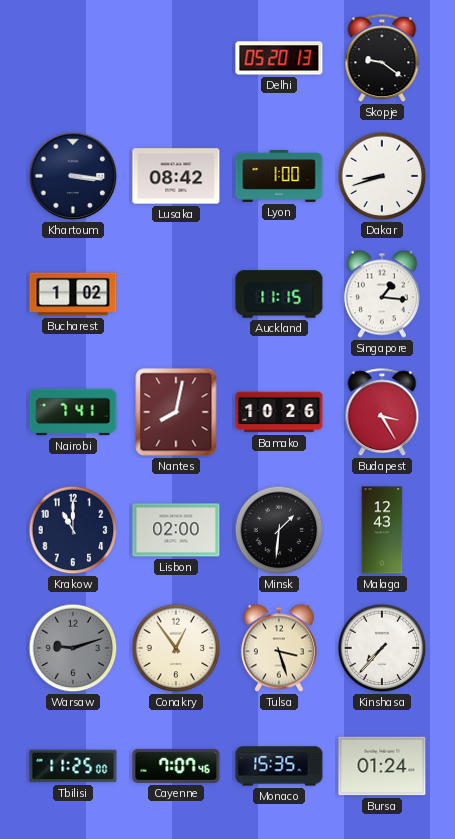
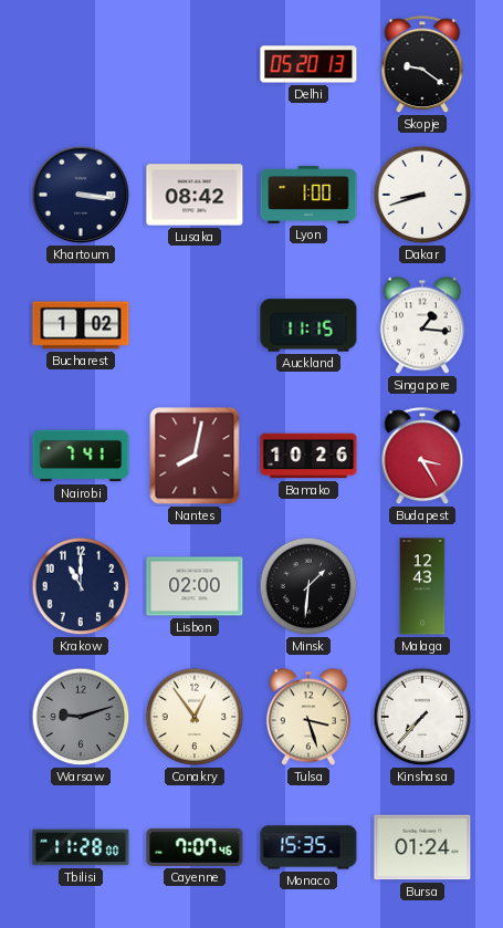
Tbilisi: 11:25 -> 11:28 (81, 847)
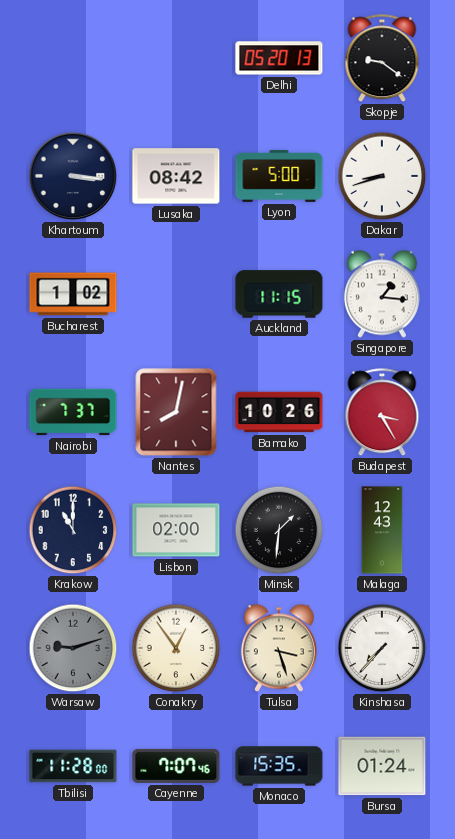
Lyon: 1:00 -> 5:00 (279, 176)
Nairobi: 7:41 -> 7:37 (73, 412)
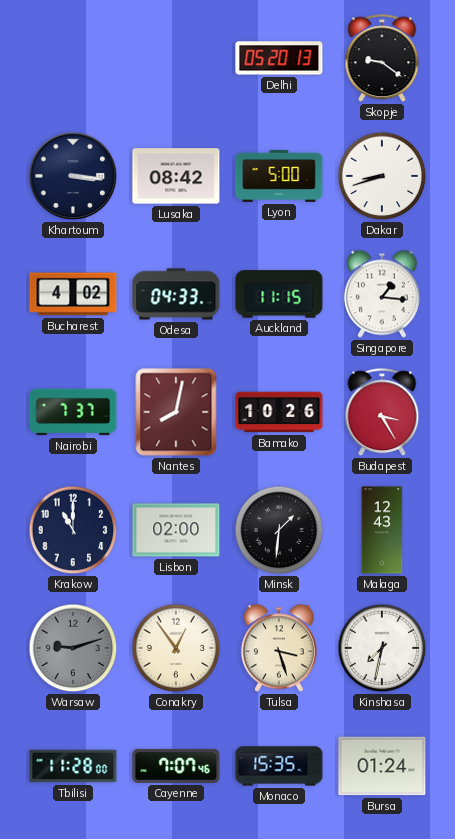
Bucharest: 1:02 -> 4:02 (73, 294)
Odesa: none -> 04:33 (176, 294)
Kinshasa: 7:37 -> 7:32 (382, 648)
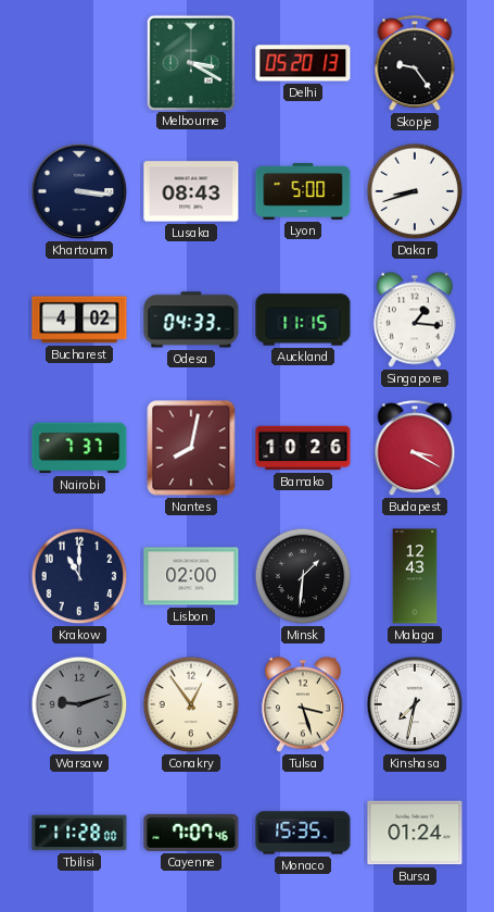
Melbourne: none -> 3:20 (190, 62)
Skopje: 9:21 -> 9:24 (415, 64)
Lusaka: 08:42 -> 08:43 (191, 191)
Budapest: 3:25 -> 3:20 (415, 449)
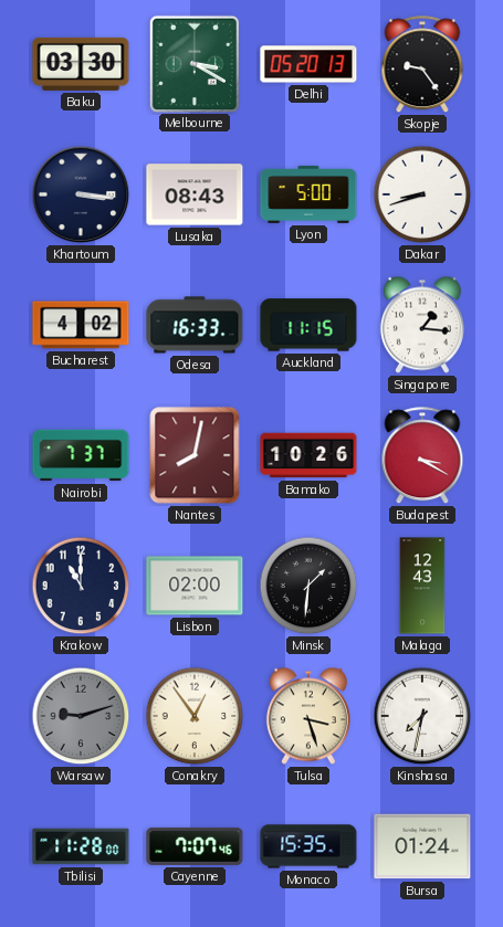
Baku: none -> 03:30 (81, 64)
Odesa: 04:33 -> 16:33 (195, 325)
